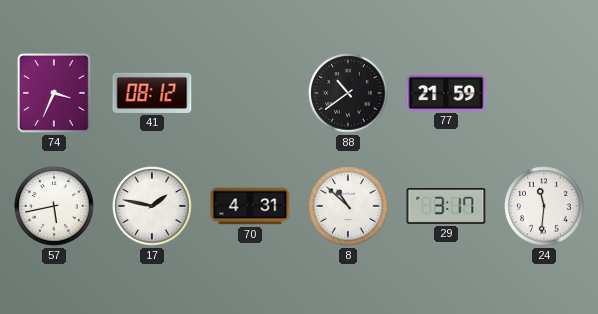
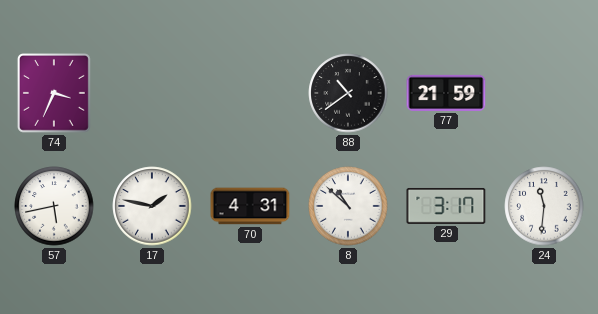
41: 08:12 -> none (152, 93)
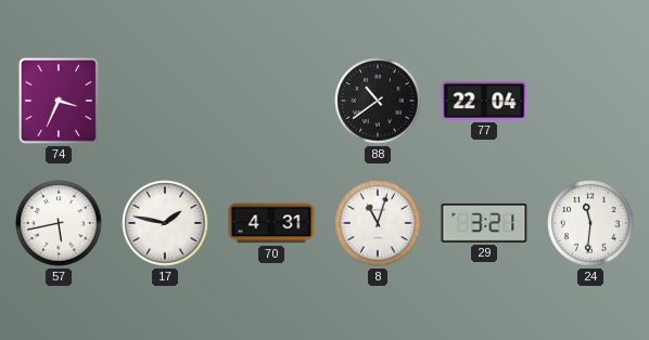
77: 21:59 -> 22:04 (484, 101)
8: 10:52 -> 11:03 (378, 223)
29: 3:17 -> 3:21 (484, 223)
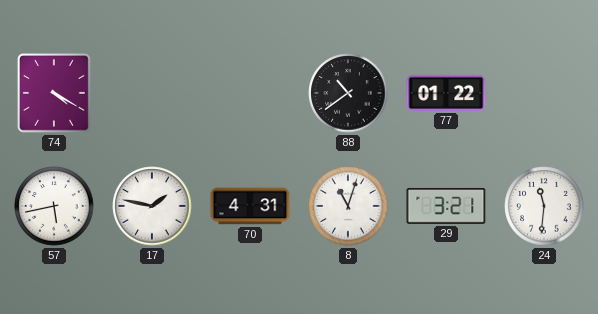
74: 3:34 -> 4:20 (54, 94)
77: 22:04 -> 01:22 (446, 93)
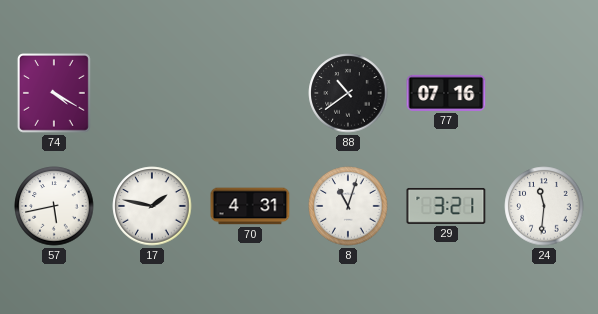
77: 01:22 -> 07:16 (446, 93)
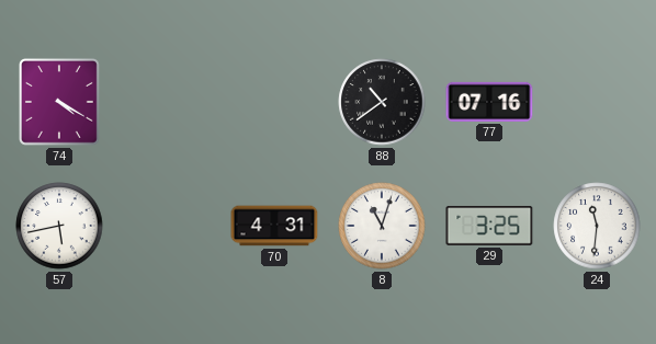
17: 1:47 -> none (152, 206)
29: 3:21 -> 3:25 (489, 226)
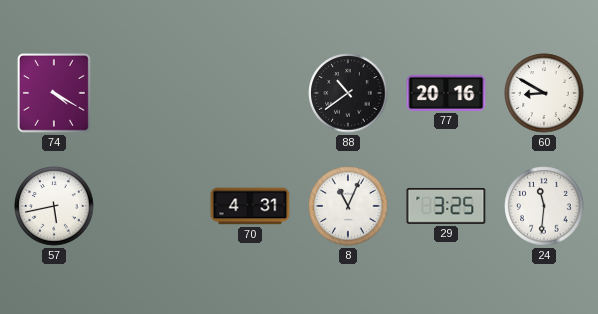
77: 07:16 -> 20:16 (446, 93)
60: none -> 8:50 (544, 93)
8: 11:03 -> 11:04 (348, 206)
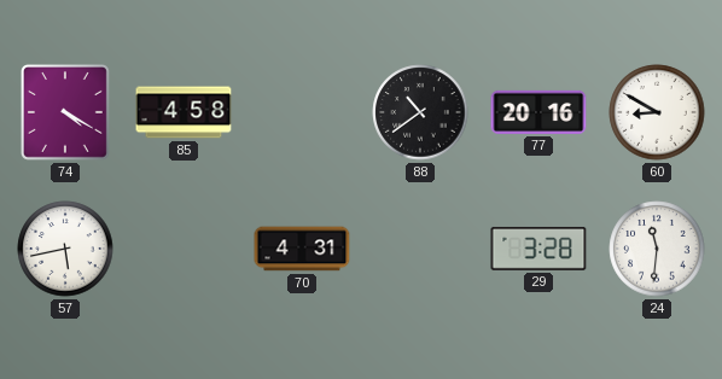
85: none -> 4:58 (184, 112)
8: 11:04 -> none (348, 206)
29: 3:25 -> 3:28 (538, 249)
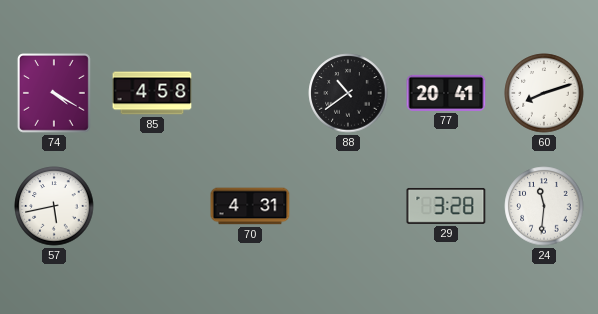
77: 20:16 -> 20:41 (446, 93)
60: 8:50 -> 8:12 (544, 93)
